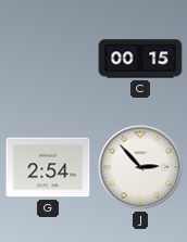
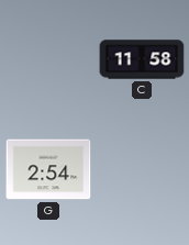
C: 00:15 -> 11:58 (142, 59)
J: 2:53 -> none (140, 167)
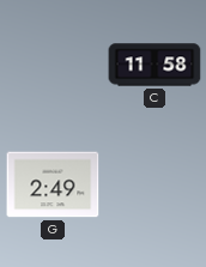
G: 2:54 -> 2:49 (53, 184)
